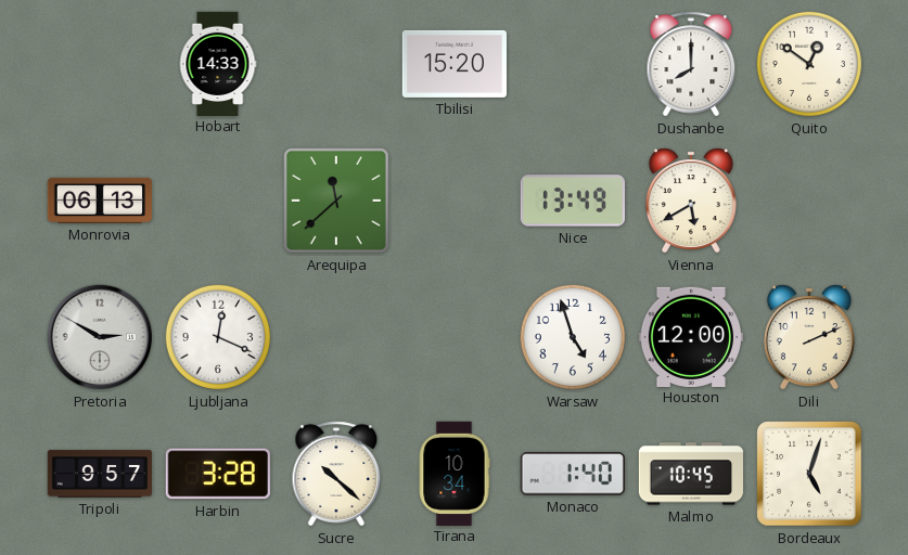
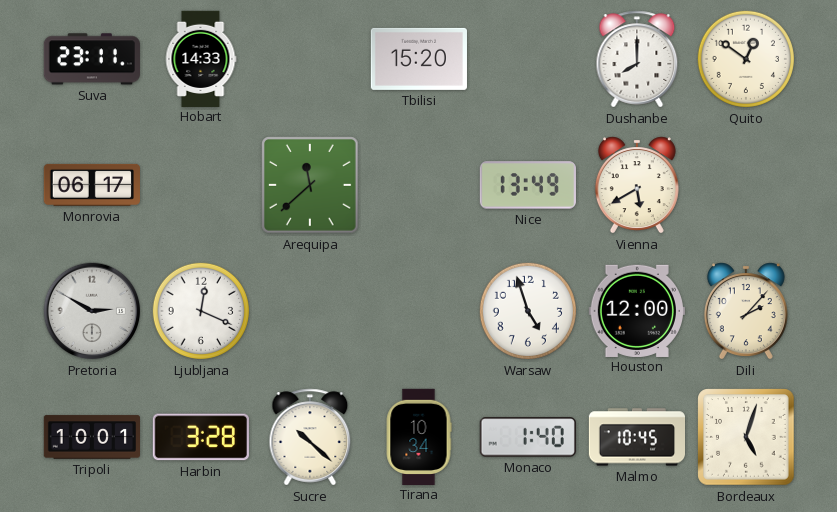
Suva: none -> 23:11 (92, 59)
Monrovia: 06:13 -> 06:17 (92, 185)
Dili: 2:11 -> 2:07 (746, 311)
Tripoli: 9:57 -> 10:01 (91, 437)
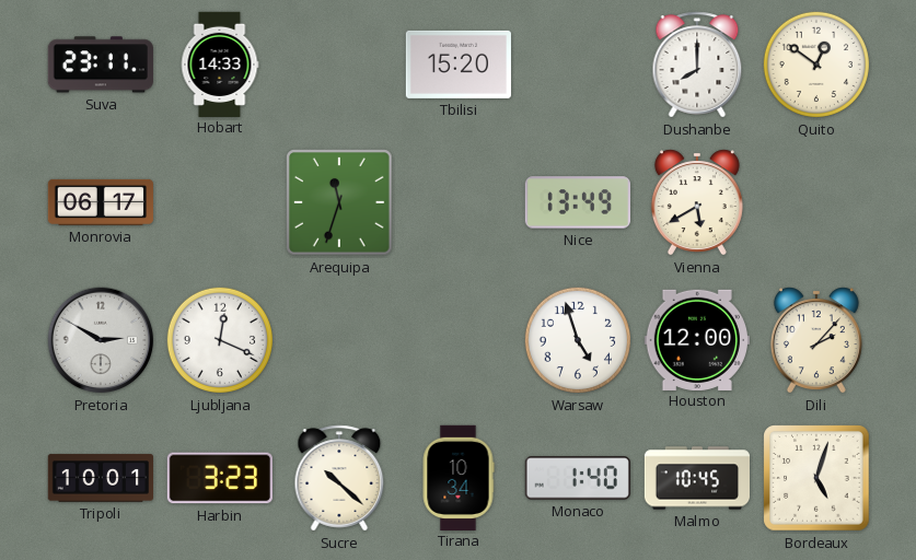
Arequipa: 11:38 -> 11:33 (339, 202)
Harbin: 3:28 -> 3:23 (220, 478)
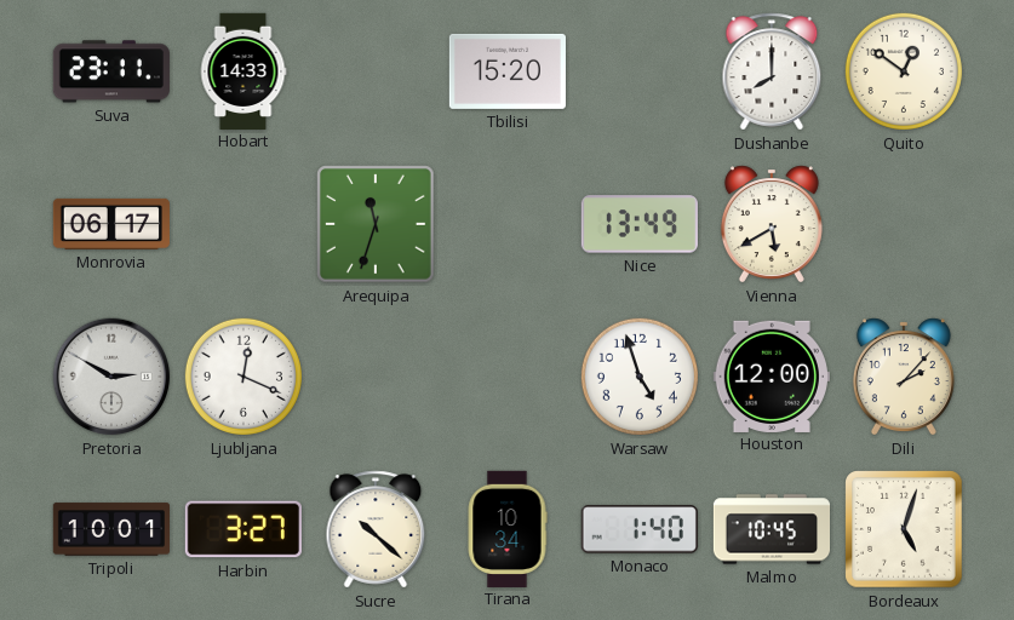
Harbin: 3:23 -> 3:27 (244, 529)
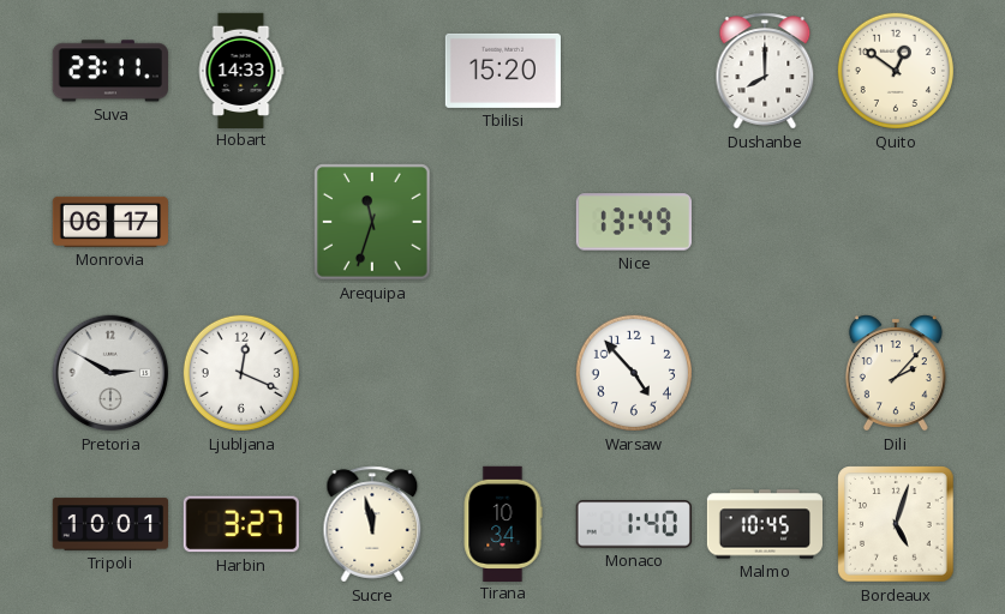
Vienna: 5:40 -> none (772, 224)
Warsaw: 4:57 -> 4:53 (634, 373)
Houston: 12:00 -> none (772, 375)
Sucre: 10:22 -> 11:58 (372, 524)
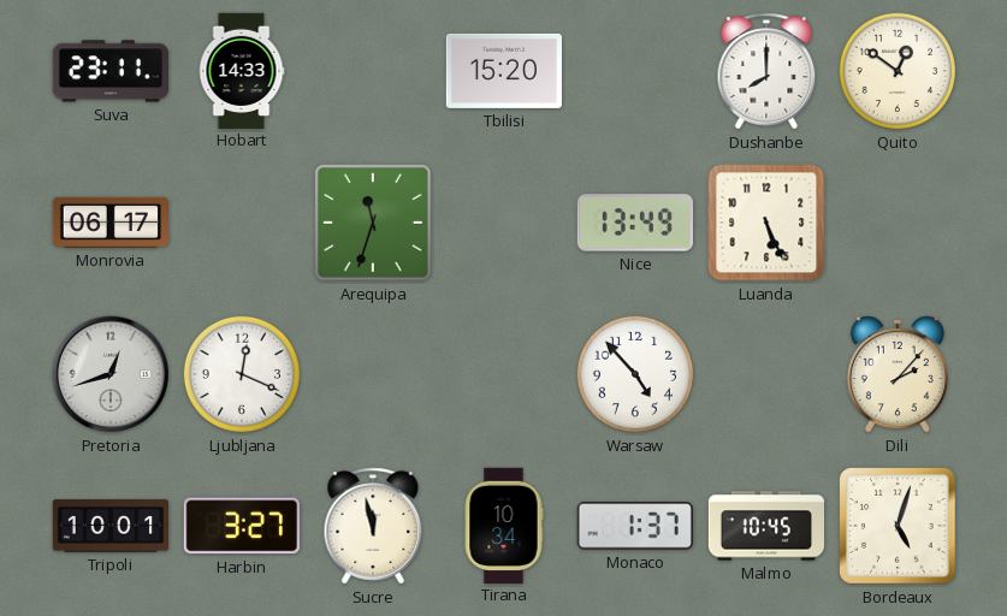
Luanda: none -> 5:26 (766, 223)
Pretoria: 2:50 -> 12:42 (111, 374)
Monaco: 1:40 -> 1:37 (635, 526)
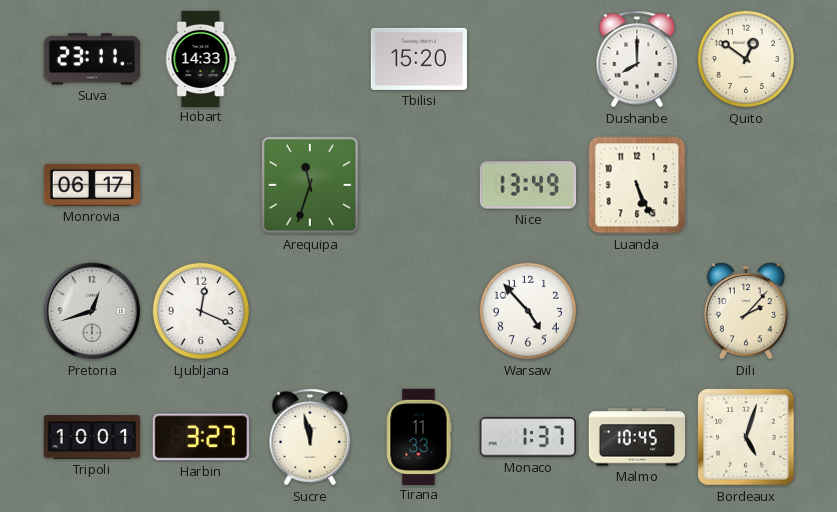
Tirana: 10:34 -> 11:33 (419, 436)
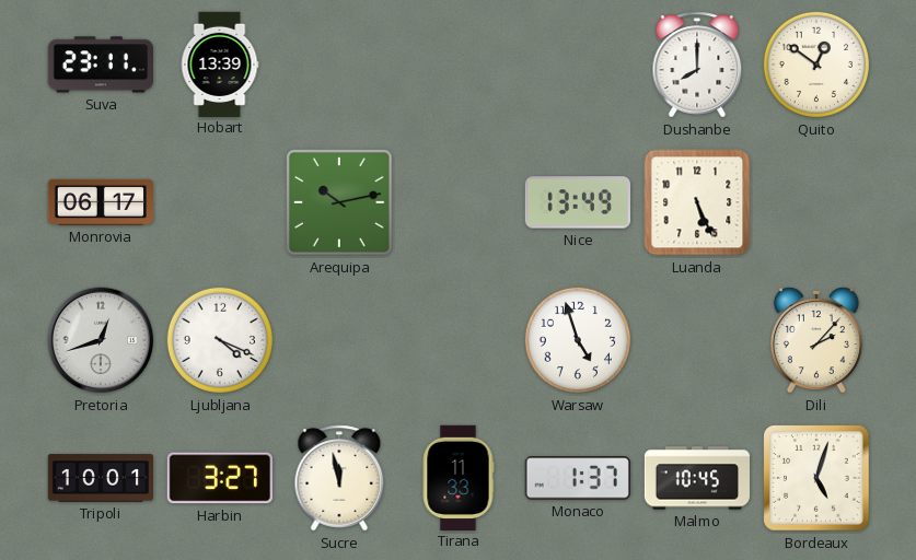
Hobart: 14:33 -> 13:39 (220, 63)
Tbilisi: 15:20 -> none (419, 59)
Arequipa: 11:33 -> 10:13 (339, 202)
Ljubljana: 12:19 -> 4:19 (220, 340)
Warsaw: 4:53 -> 4:57 (578, 340)
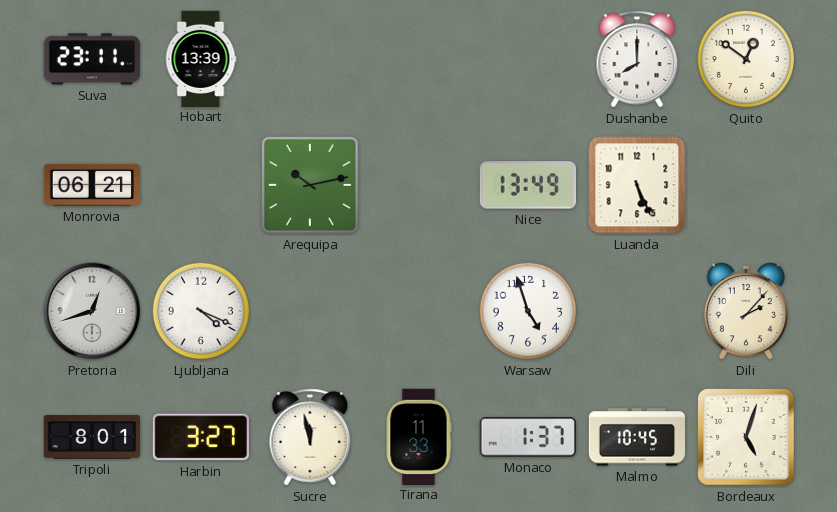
Monrovia: 06:17 -> 06:21 (92, 185)
Tripoli: 10:01 -> 8:01 (91, 437)
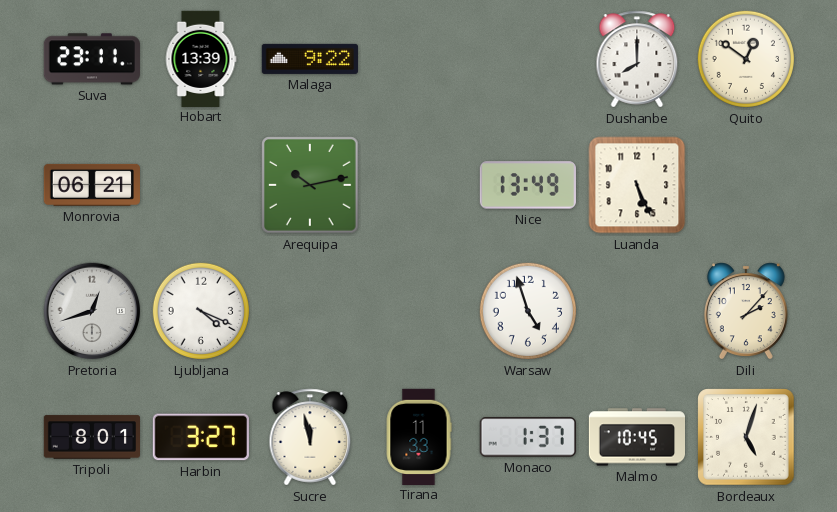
Malaga: none -> 9:22 (310, 59)
